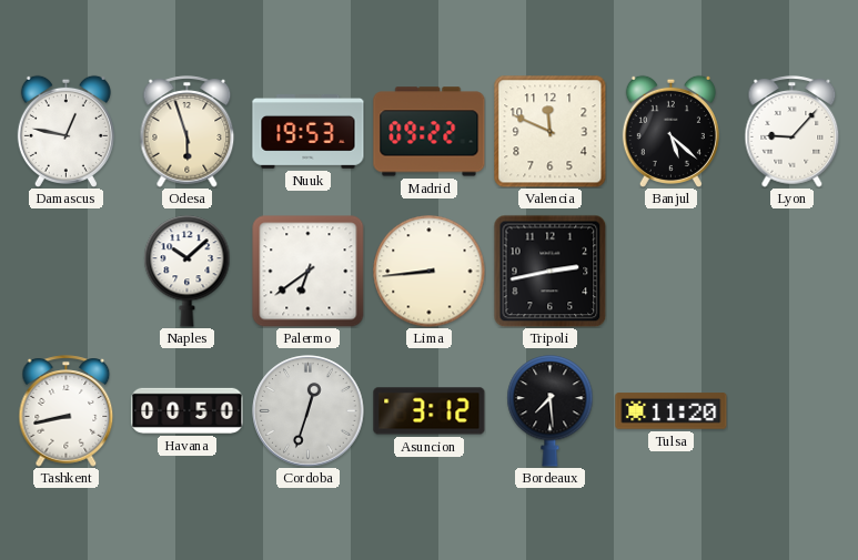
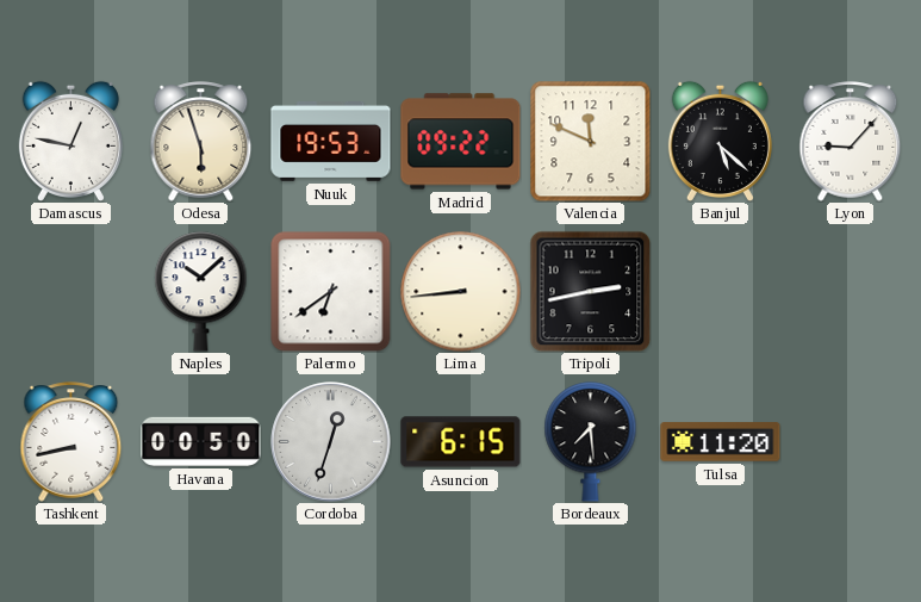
Asuncion: 3:12 -> 6:15 (461, 442)
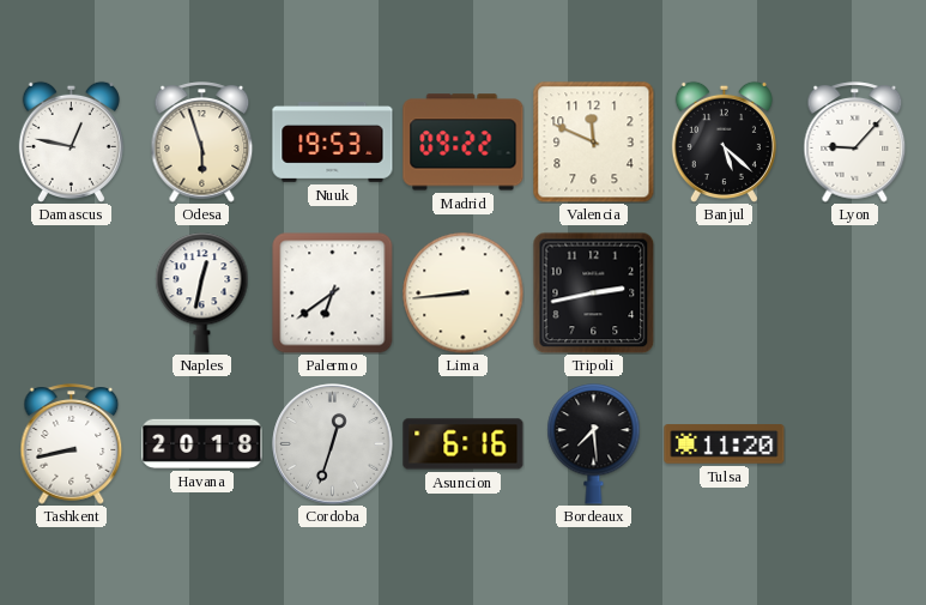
Naples: 10:08 -> 12:32 (202, 294)
Havana: 00:50 -> 20:18 (202, 443)
Asuncion: 6:15 -> 6:16 (464, 444)
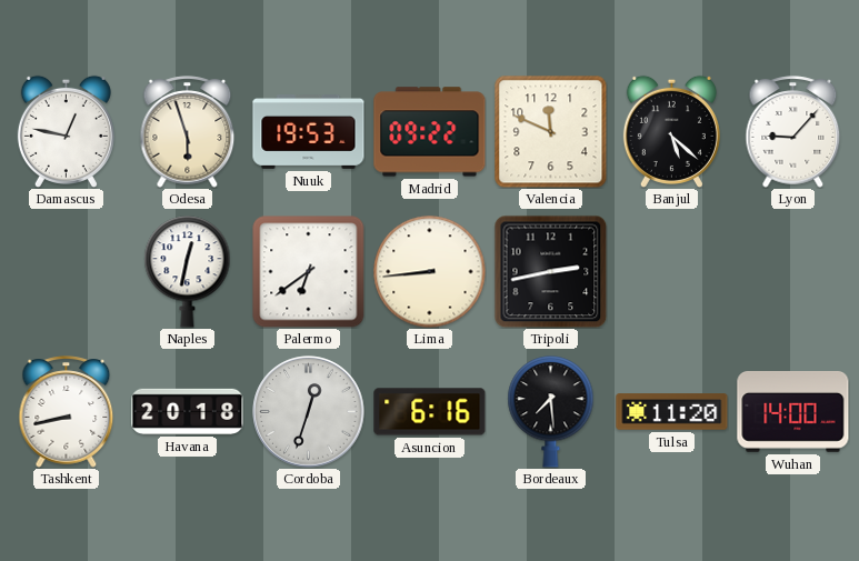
Wuhan: none -> 14:00 (793, 411)
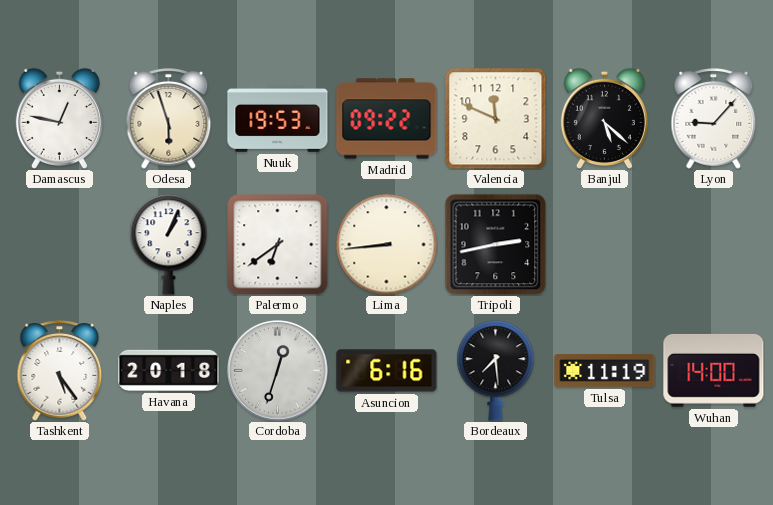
Naples: 12:32 -> 1:04 (169, 245)
Tashkent: 8:43 -> 5:24 (60, 371)
Tulsa: 11:20 -> 11:19 (605, 371)
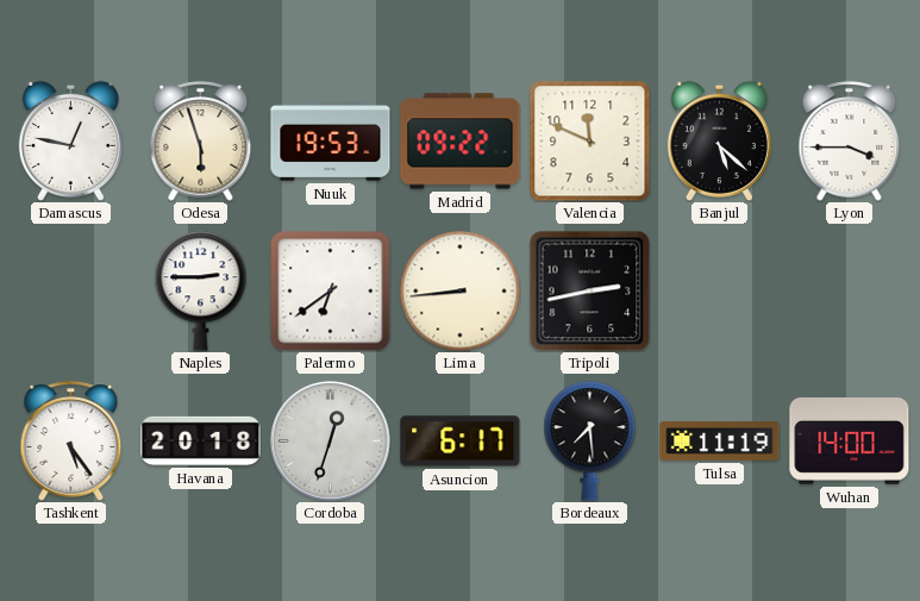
Lyon: 9:07 -> 3:45 (850, 142)
Naples: 1:04 -> 2:45 (201, 292)
Asuncion: 6:16 -> 6:17 (461, 442)
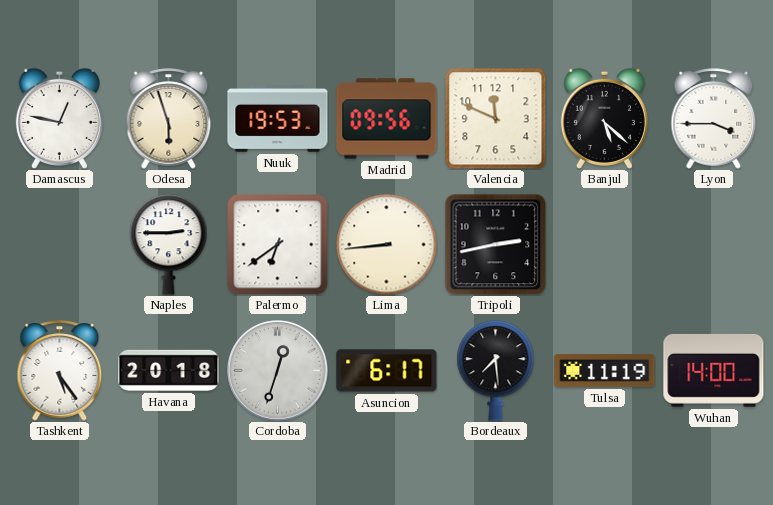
Madrid: 09:22 -> 09:56 (387, 119)
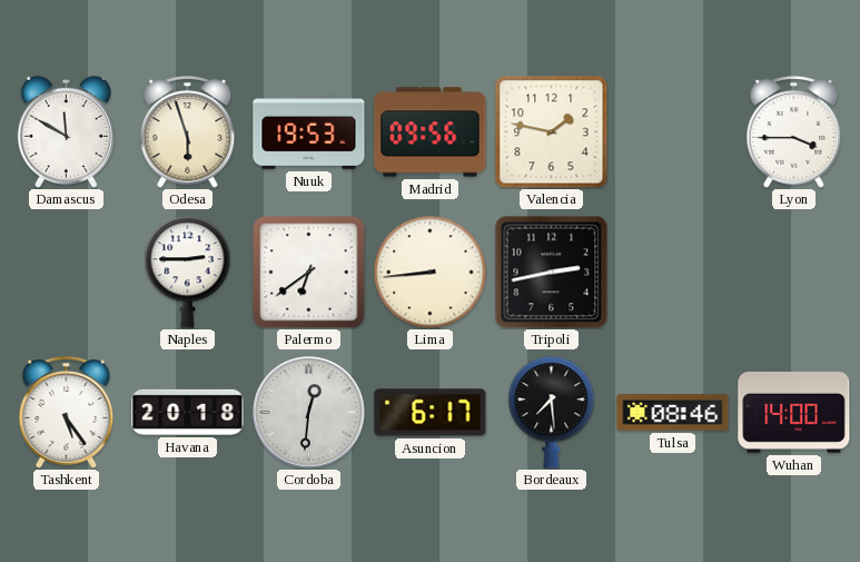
Damascus: 12:47 -> 11:50 (66, 131)
Valencia: 11:49 -> 1:47 (552, 132)
Banjul: 5:22 -> none (604, 118)
Cordoba: 12:33 -> 12:31 (309, 413)
Tulsa: 11:19 -> 08:46 (673, 413)
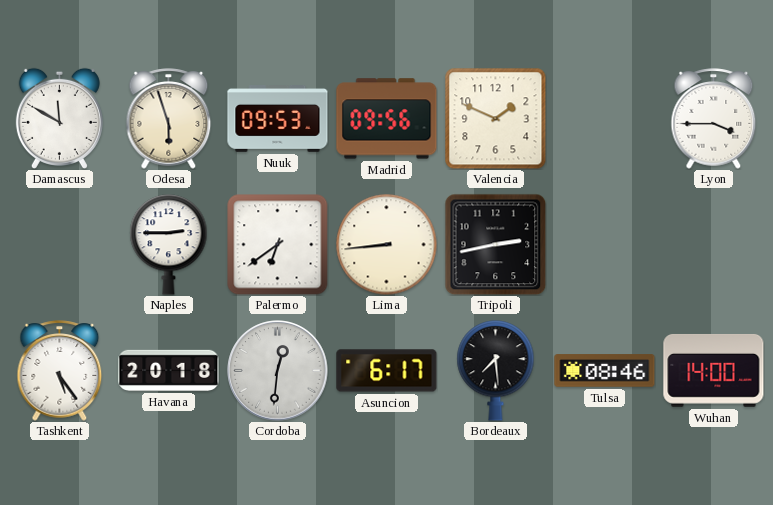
Nuuk: 19:53 -> 09:53 (278, 119)
Valencia: 1:47 -> 1:49 (496, 119)
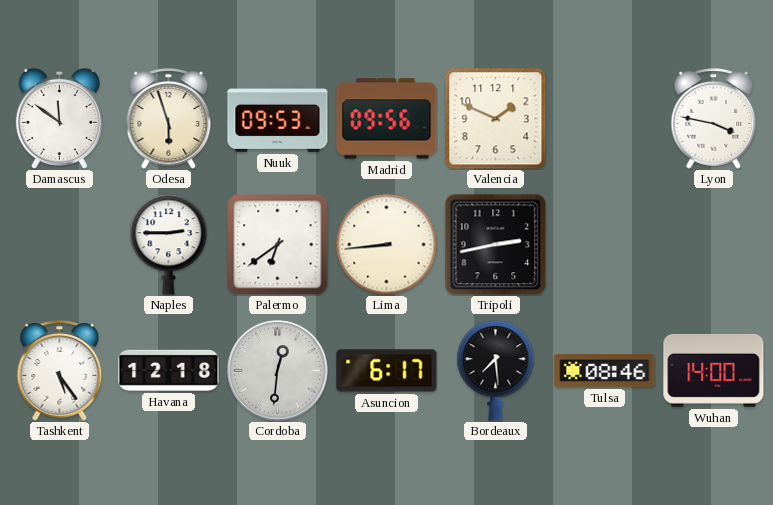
Damascus: 11:50 -> 11:51 (59, 118)
Lyon: 3:45 -> 3:47 (714, 119)
Havana: 20:18 -> 12:18 (169, 370)
